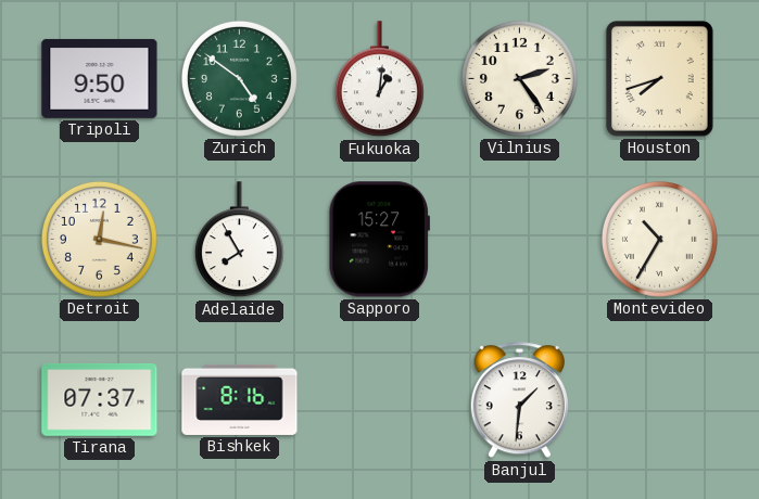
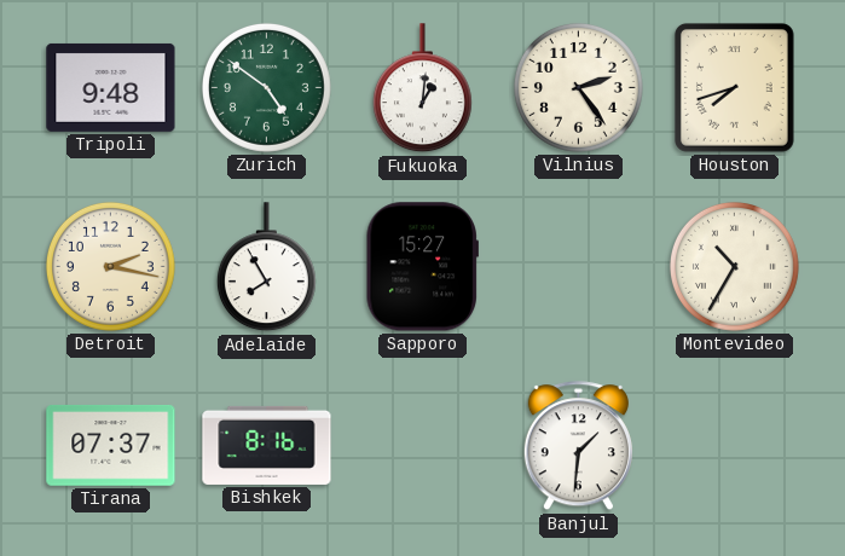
Tripoli: 9:50 -> 9:48 (111, 87)
Detroit: 12:17 -> 2:17 (110, 266)
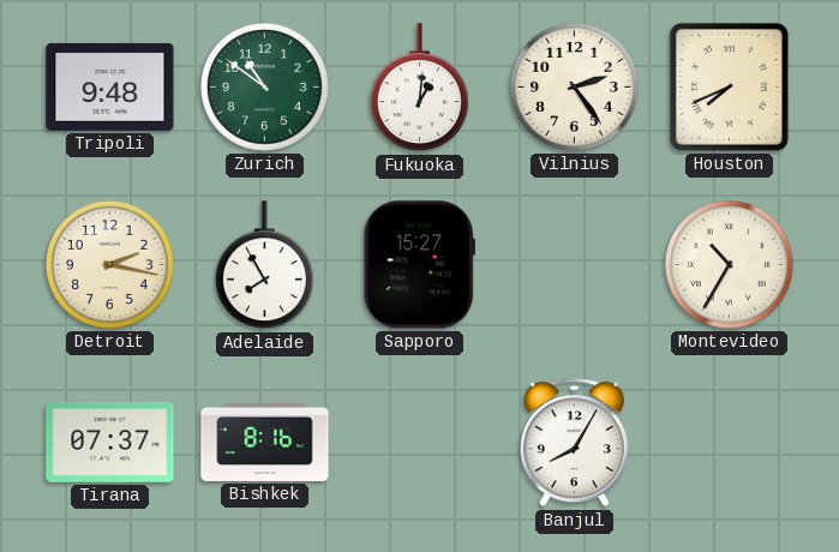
Zurich: 4:51 -> 10:51 (264, 86)
Houston: 7:42 -> 7:41 (729, 86)
Banjul: 1:31 -> 8:05 (574, 443)
